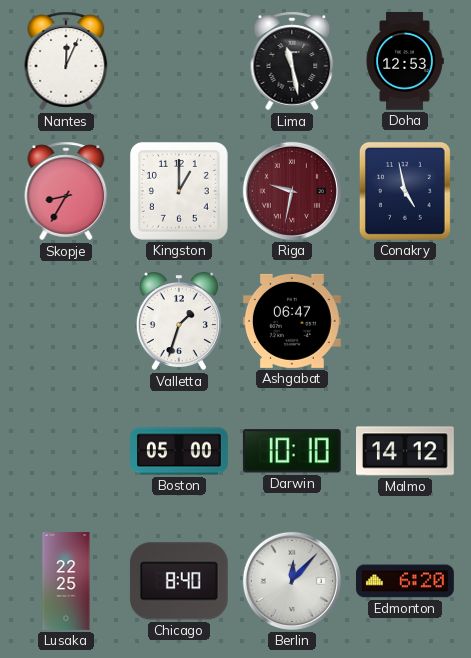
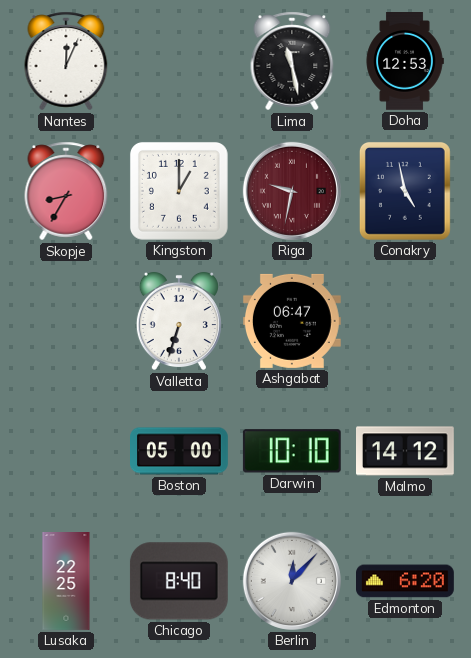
Valletta: 1:33 -> 6:33 (179, 321)
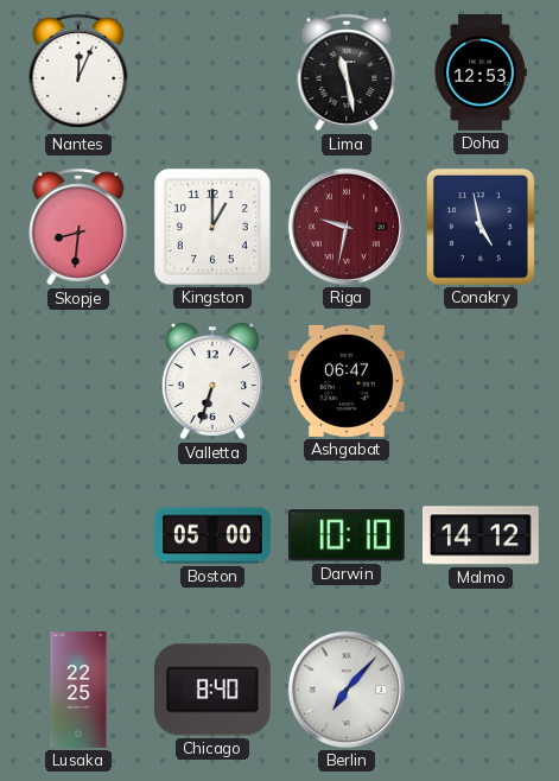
Skopje: 8:35 -> 8:31 (78, 227)
Berlin: 12:07 -> 7:07 (347, 690)
Edmonton: 6:20 -> none (406, 581)
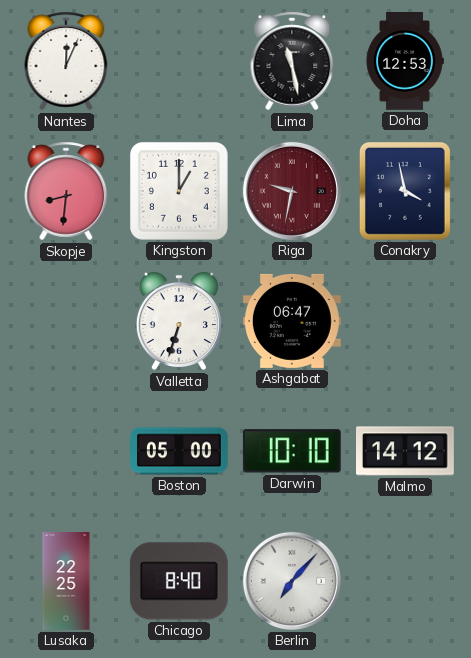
Conakry: 4:58 -> 3:58 (405, 191)
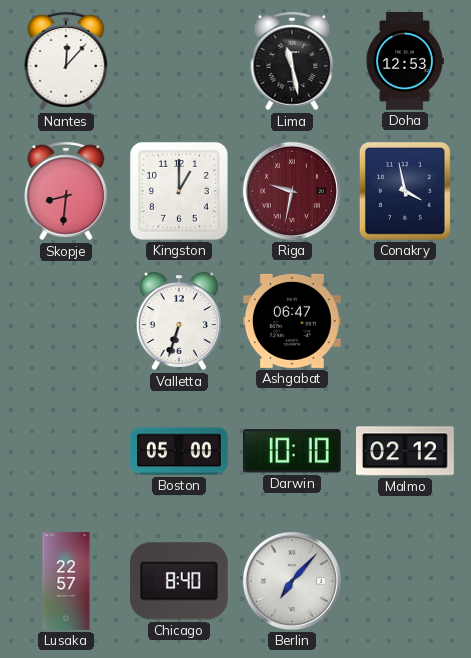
Nantes: 12:04 -> 12:07 (66, 61)
Malmo: 14:12 -> 02:12 (406, 451)
Lusaka: 22:25 -> 22:57 (66, 582)
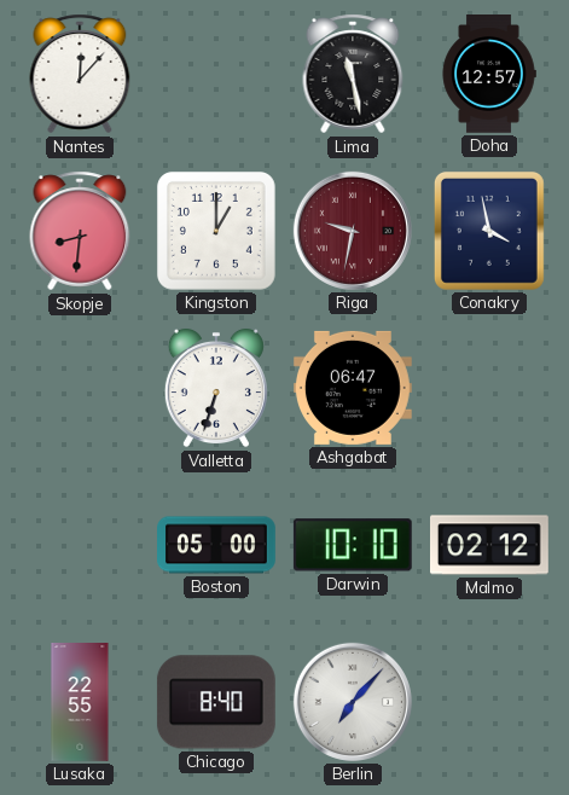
Doha: 12:53 -> 12:57 (489, 75)
Lusaka: 22:57 -> 22:55 (80, 703)
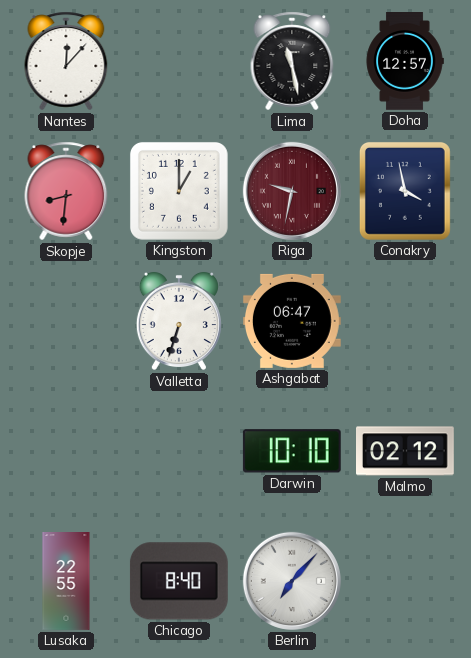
Boston: 05:00 -> none (217, 545)
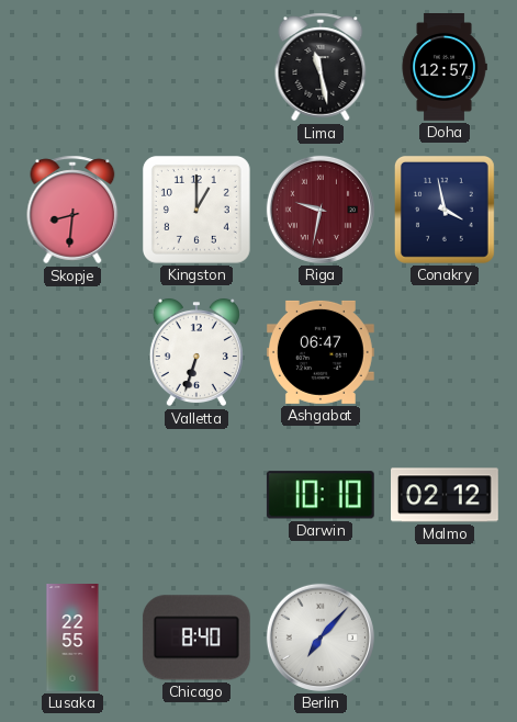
Nantes: 12:07 -> none (66, 61)
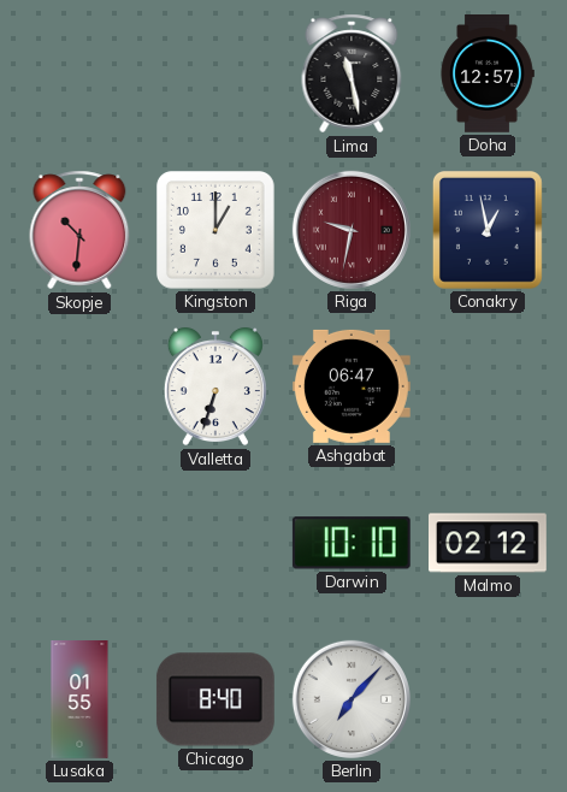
Skopje: 8:31 -> 10:31 (79, 230)
Conakry: 3:58 -> 12:58 (488, 230)
Lusaka: 22:55 -> 01:55 (79, 701)
